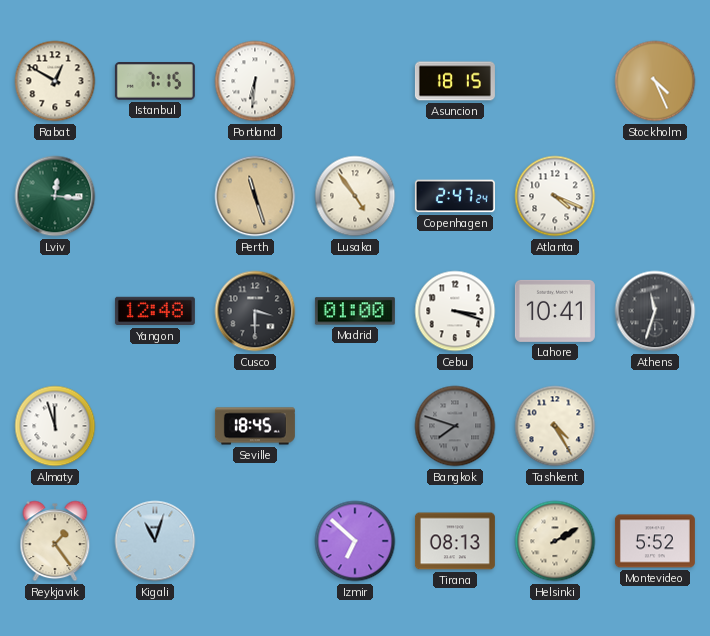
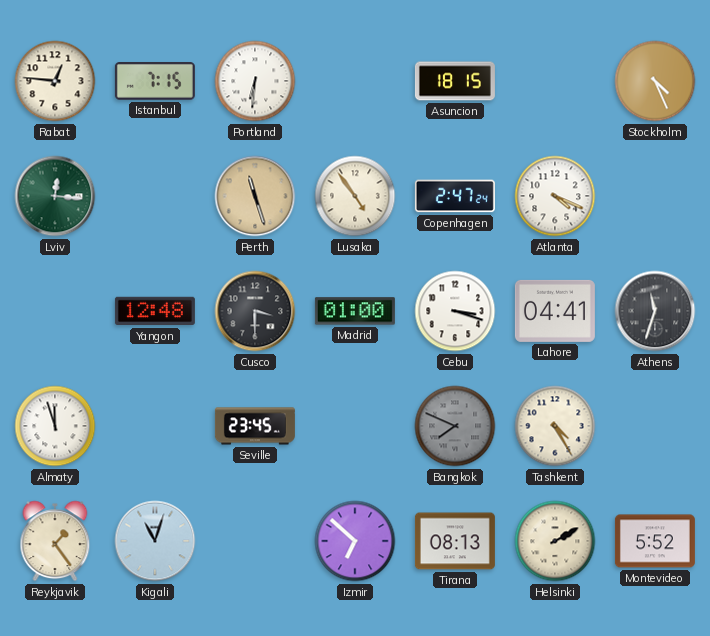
Rabat: 12:50 -> 12:46 (55, 81)
Lahore: 10:41 -> 04:41 (555, 311)
Seville: 18:45 -> 23:45 (255, 426)
Bangkok: 7:48 -> 7:49 (455, 426)
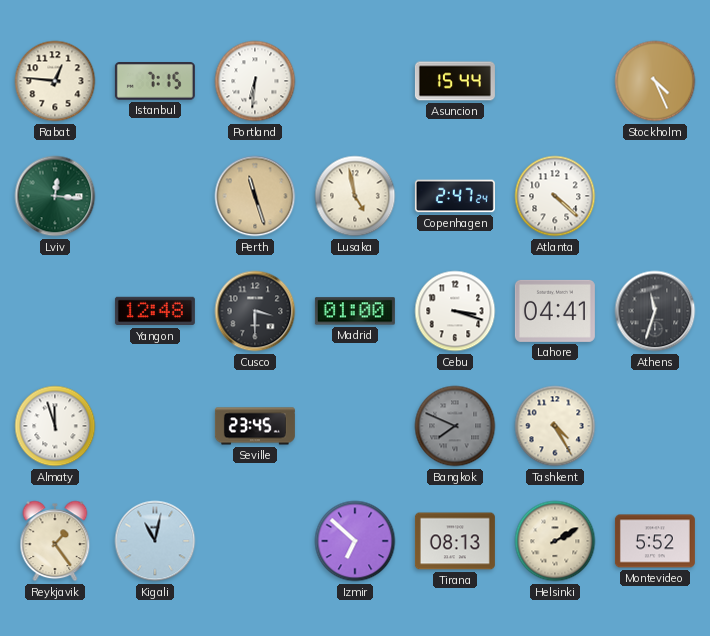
Asuncion: 18:15 -> 15:44 (455, 81)
Lusaka: 4:54 -> 4:58 (355, 196)
Atlanta: 4:19 -> 4:22 (555, 196)
Kigali: 11:03 -> 11:02 (155, 541)
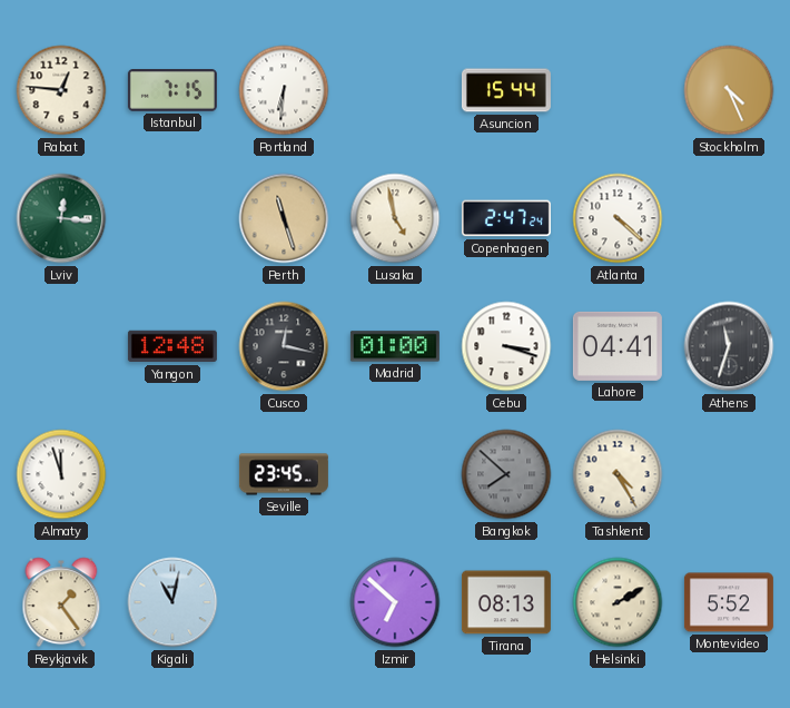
Cusco: 3:30 -> 12:17 (284, 346)
Bangkok: 7:49 -> 7:52 (506, 474)
